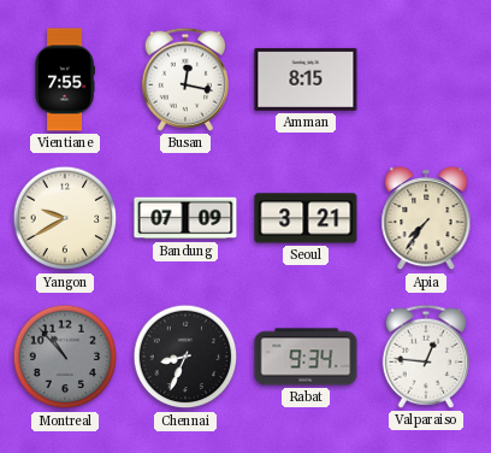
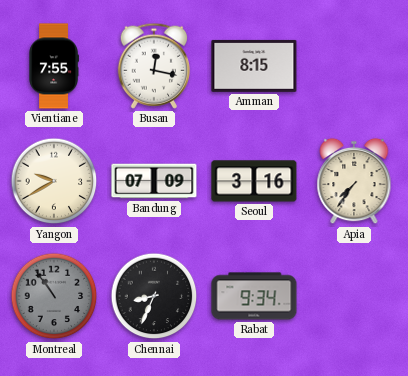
Seoul: 3:21 -> 3:16 (254, 181)
Montreal: 10:53 -> 10:54 (54, 296)
Valparaiso: 12:46 -> none (425, 357)
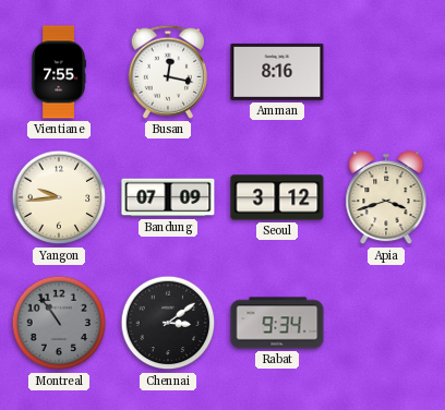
Amman: 8:15 -> 8:16 (277, 72)
Yangon: 9:40 -> 9:44 (59, 197)
Seoul: 3:16 -> 3:12 (277, 197)
Apia: 7:36 -> 3:42 (386, 197)
Chennai: 8:34 -> 3:09 (168, 323)
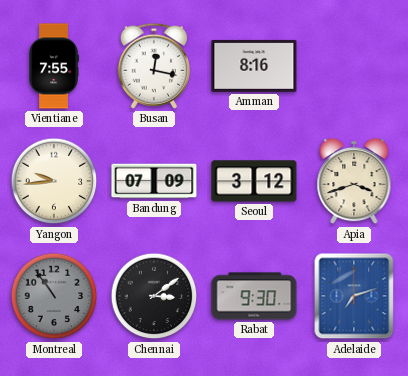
Rabat: 9:34 -> 9:30 (254, 296)
Adelaide: none -> 7:12 (354, 296)
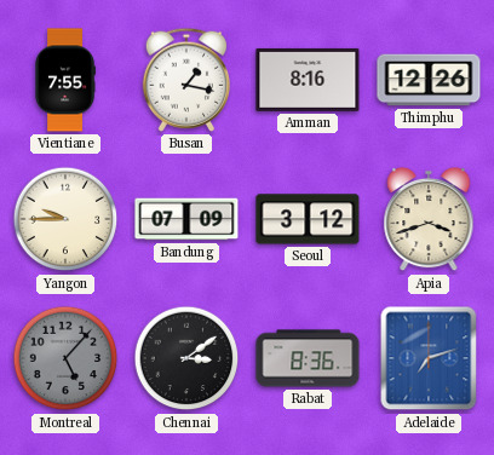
Busan: 12:17 -> 1:17 (185, 80)
Thimphu: none -> 12:26 (429, 80)
Yangon: 9:44 -> 9:45 (65, 219)
Montreal: 10:54 -> 5:07 (65, 358)
Rabat: 9:30 -> 8:36 (308, 358)
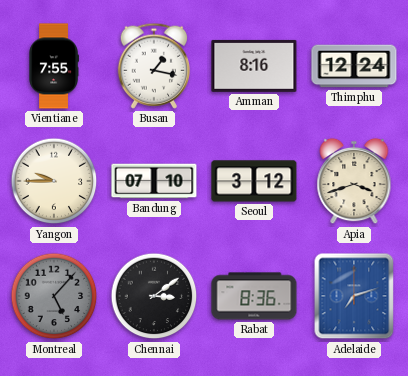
Thimphu: 12:26 -> 12:24 (354, 66)
Bandung: 07:09 -> 07:10 (154, 181)
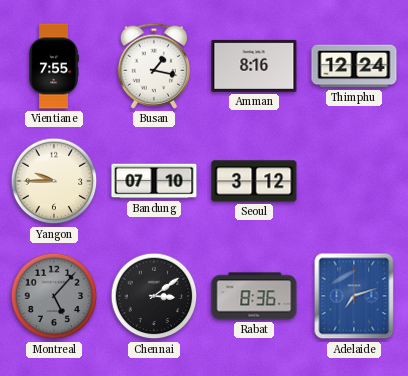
Apia: 3:42 -> none (354, 181)
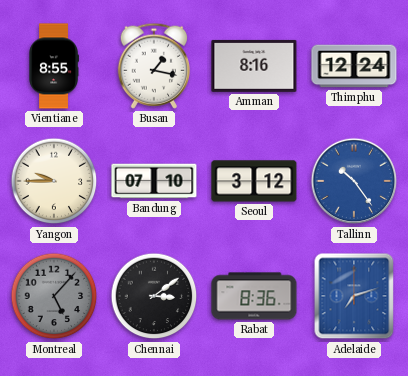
Vientiane: 7:55 -> 8:55 (54, 66)
Tallinn: none -> 10:24 (354, 181)
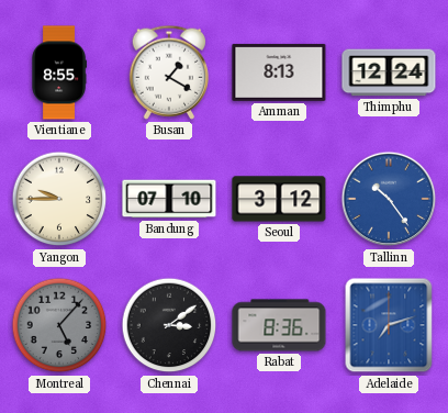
Busan: 1:17 -> 1:20 (168, 72)
Amman: 8:16 -> 8:13 (279, 72)
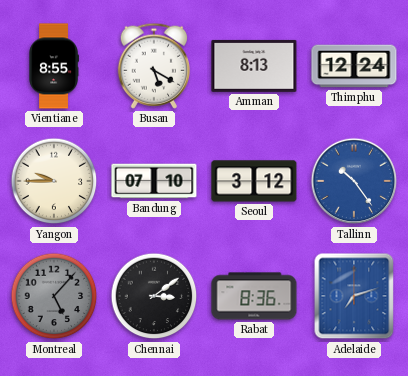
Busan: 1:20 -> 5:20 (153, 66)
